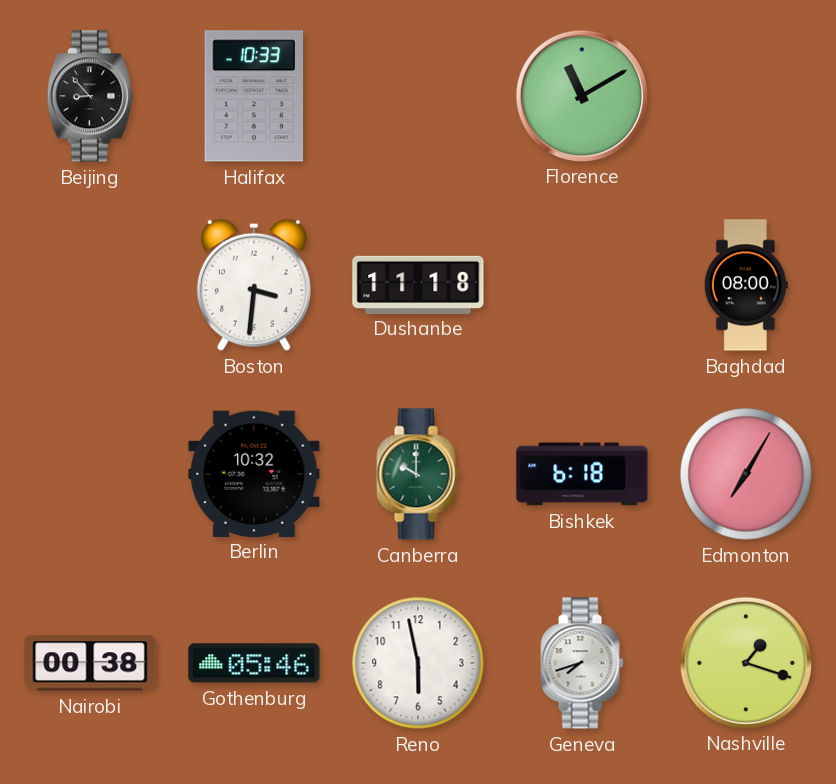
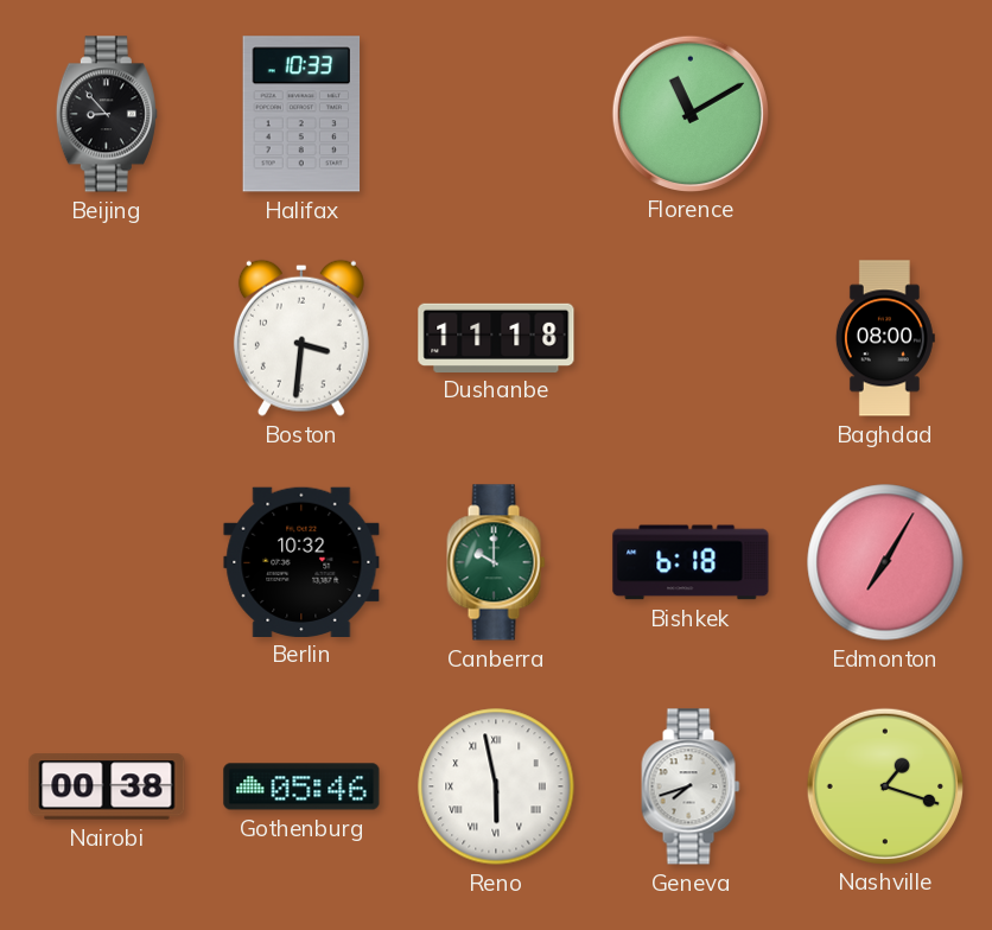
Reno numerals: Arabic -> Roman (496, 786)
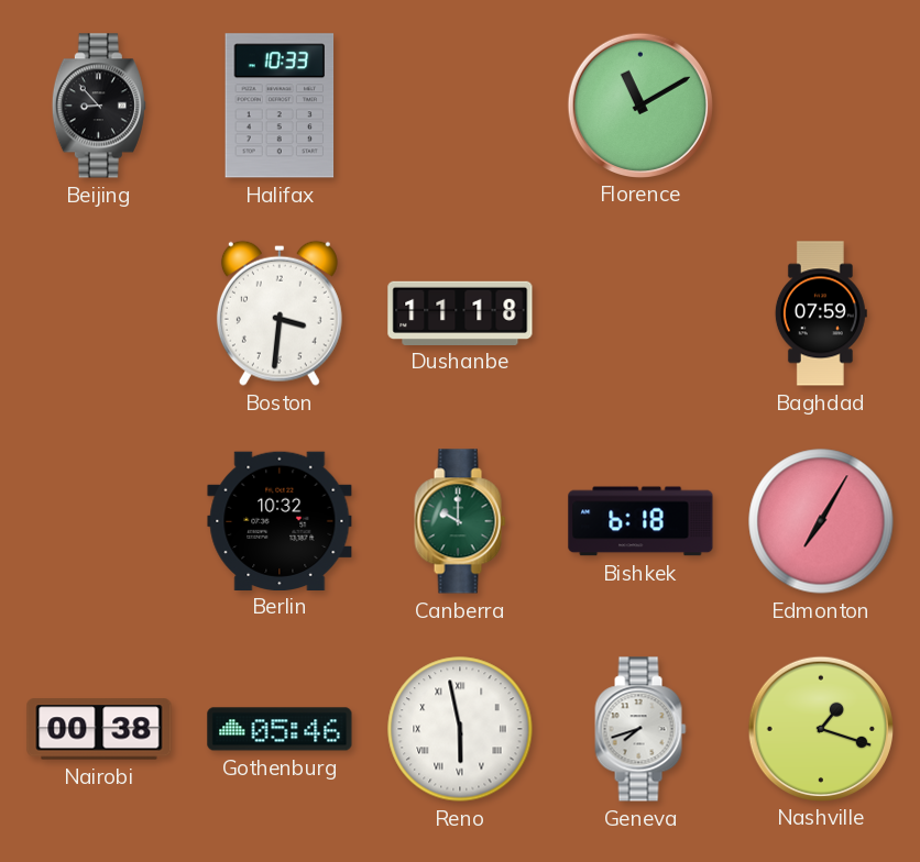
Baghdad: 08:00 -> 07:59 (821, 313)
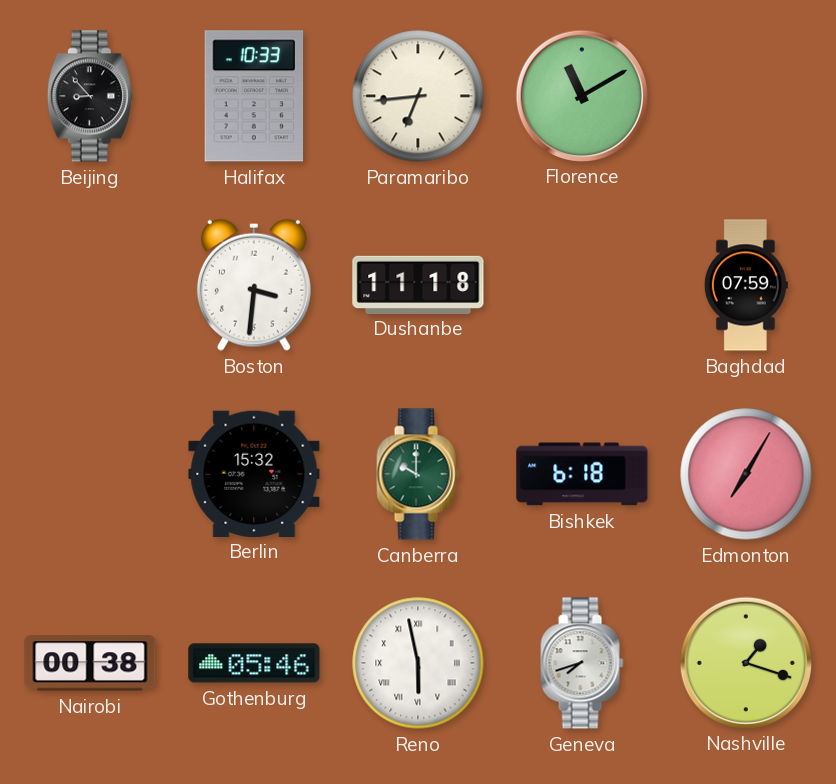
Paramaribo: none -> 6:44 (418, 96)
Berlin: 10:32 -> 15:32 (254, 473)
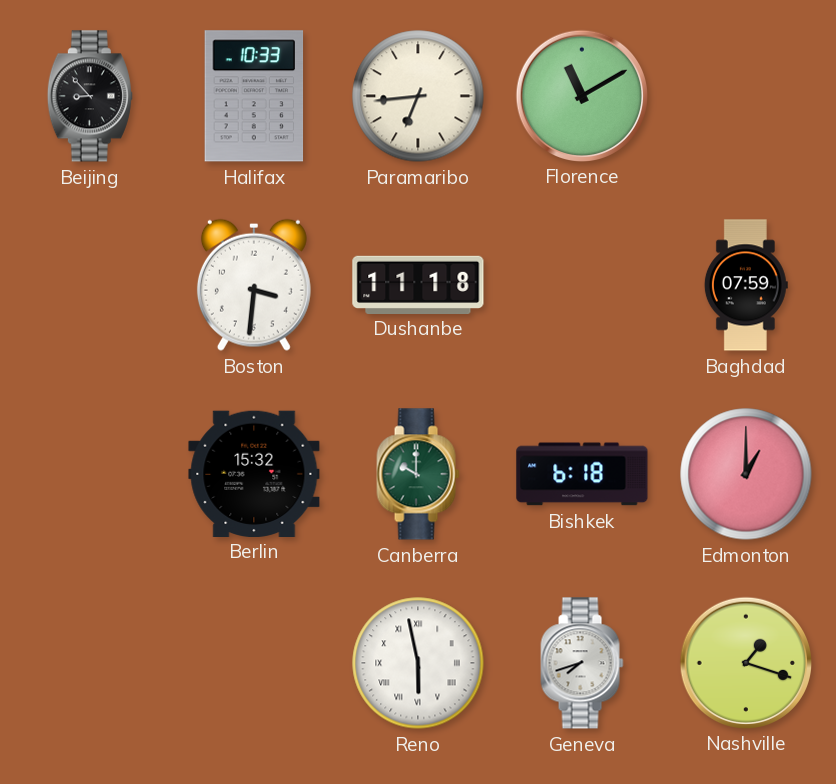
Edmonton: 7:05 -> 1:00 (746, 474)
Nairobi: 00:38 -> none (90, 663)
Gothenburg: 05:46 -> none (254, 663)
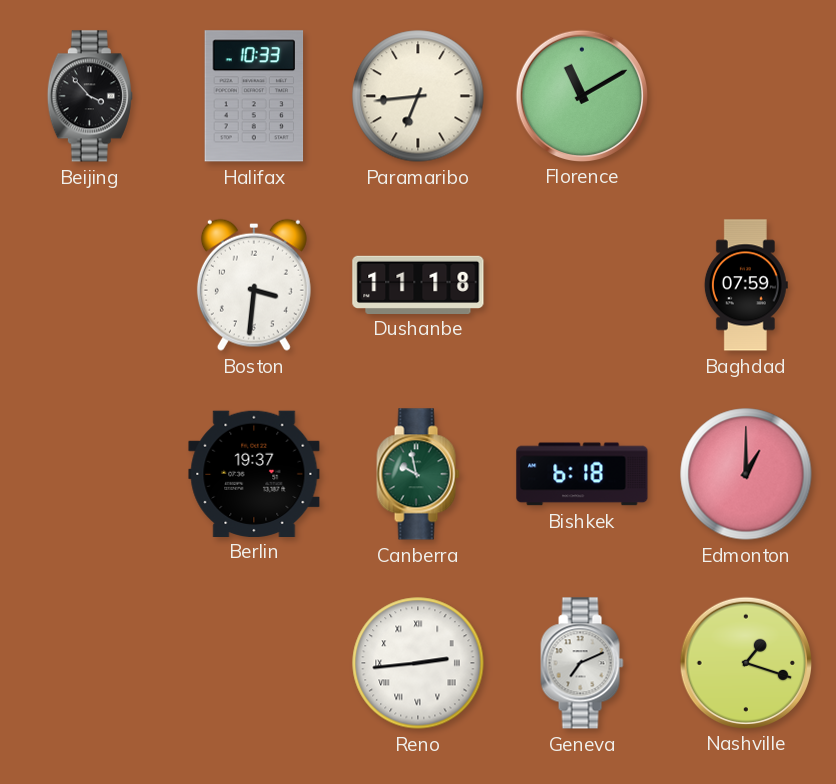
Beijing: 8:53 -> 3:53 (90, 96)
Berlin: 15:32 -> 19:37 (254, 473)
Canberra: 10:00 -> 9:58 (418, 474)
Reno: 5:58 -> 2:44 (418, 663)
Geneva: 7:42 -> 7:11 (582, 663)
